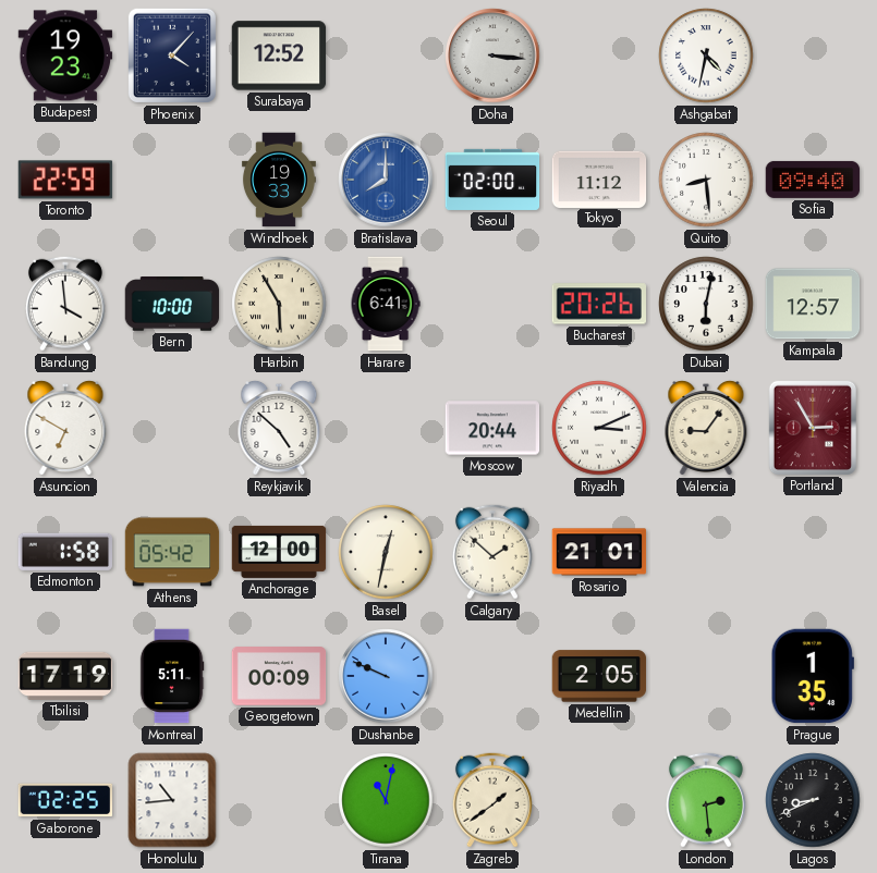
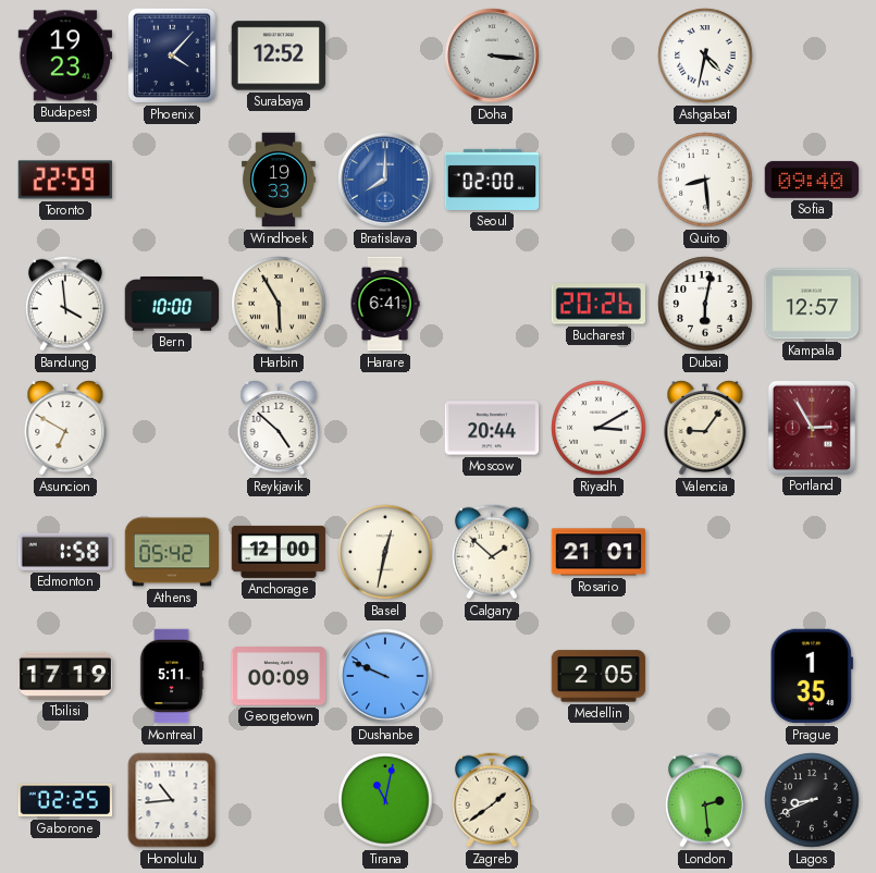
Tokyo: 11:12 -> none (599, 179)
Riyadh: 3:11 -> 3:10 (599, 428)
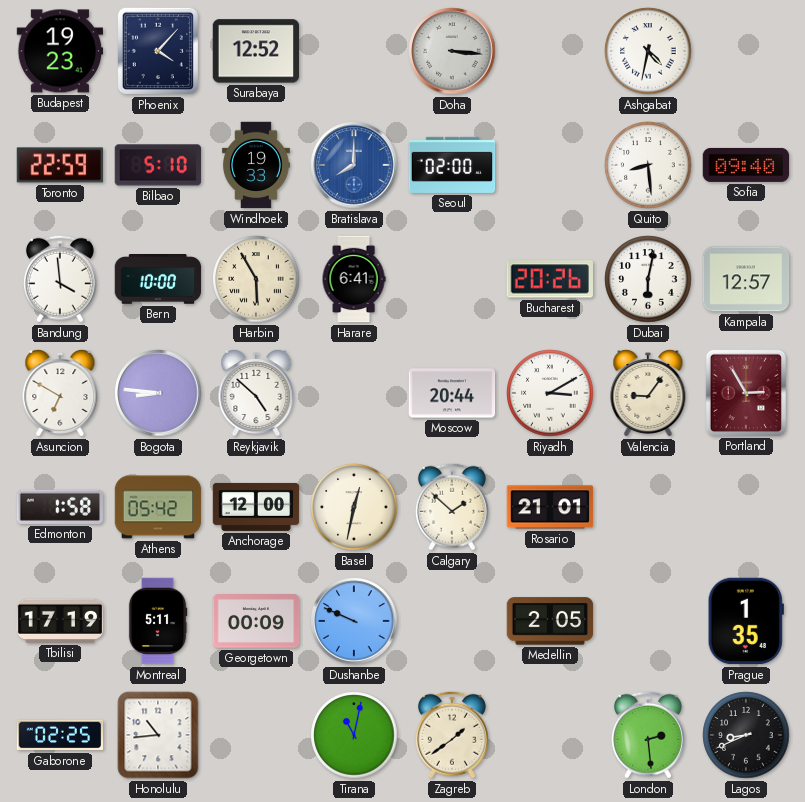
Bilbao: none -> 5:10 (158, 165)
Bogota: none -> 8:46 (158, 393)
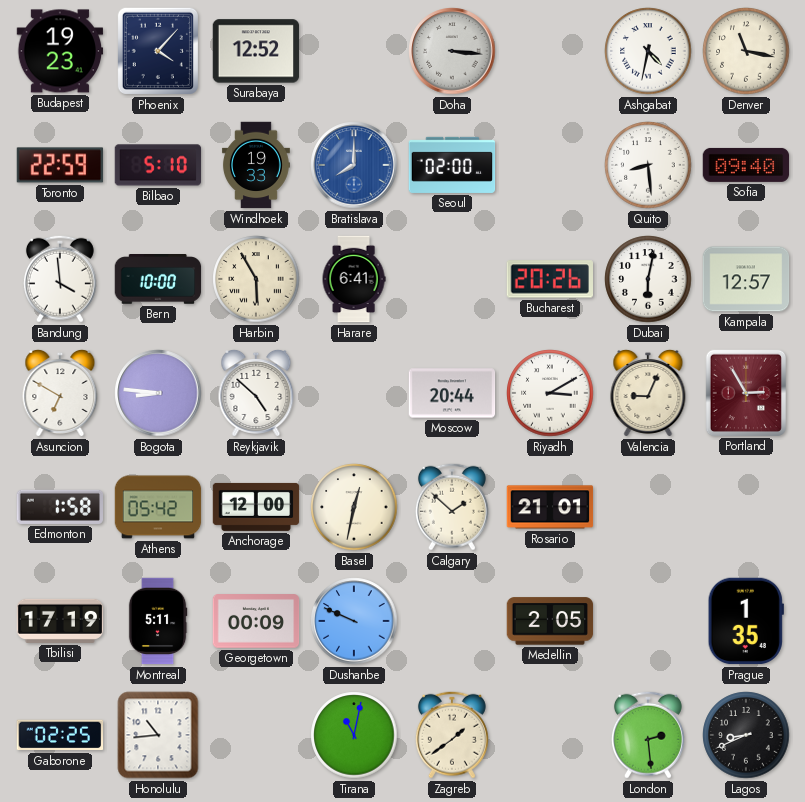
Denver: none -> 11:17 (746, 51)
Valencia: 9:06 -> 9:04 (648, 393)
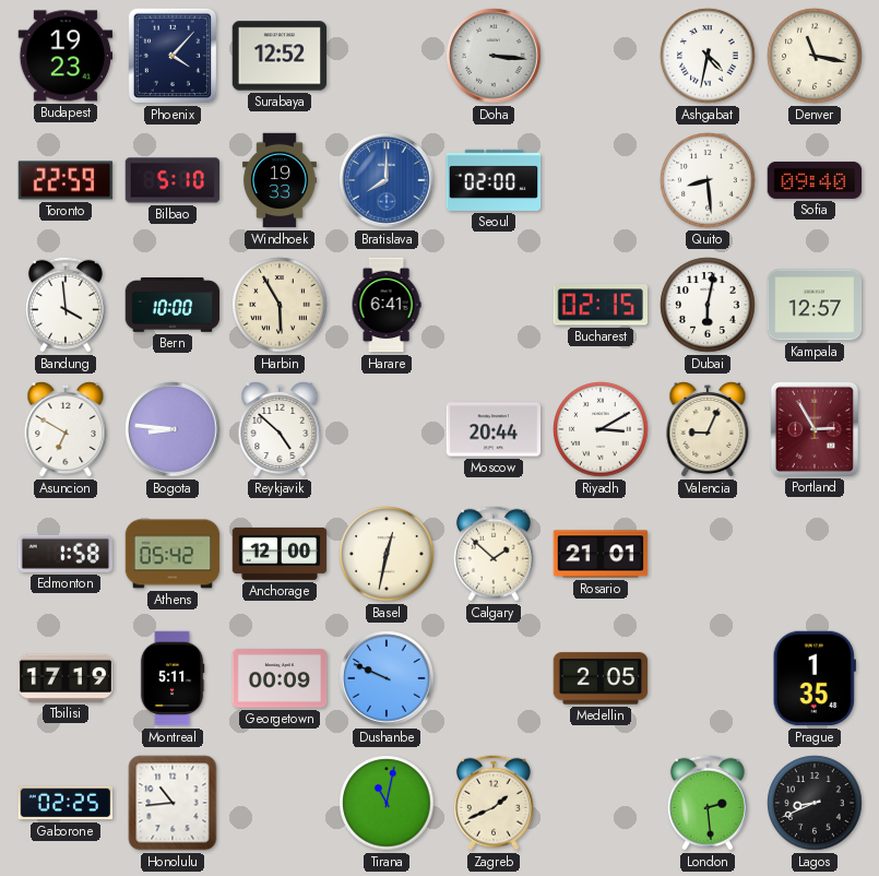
Bucharest: 20:26 -> 02:15 (599, 305)
Zagreb: 1:39 -> 1:41 (494, 803)
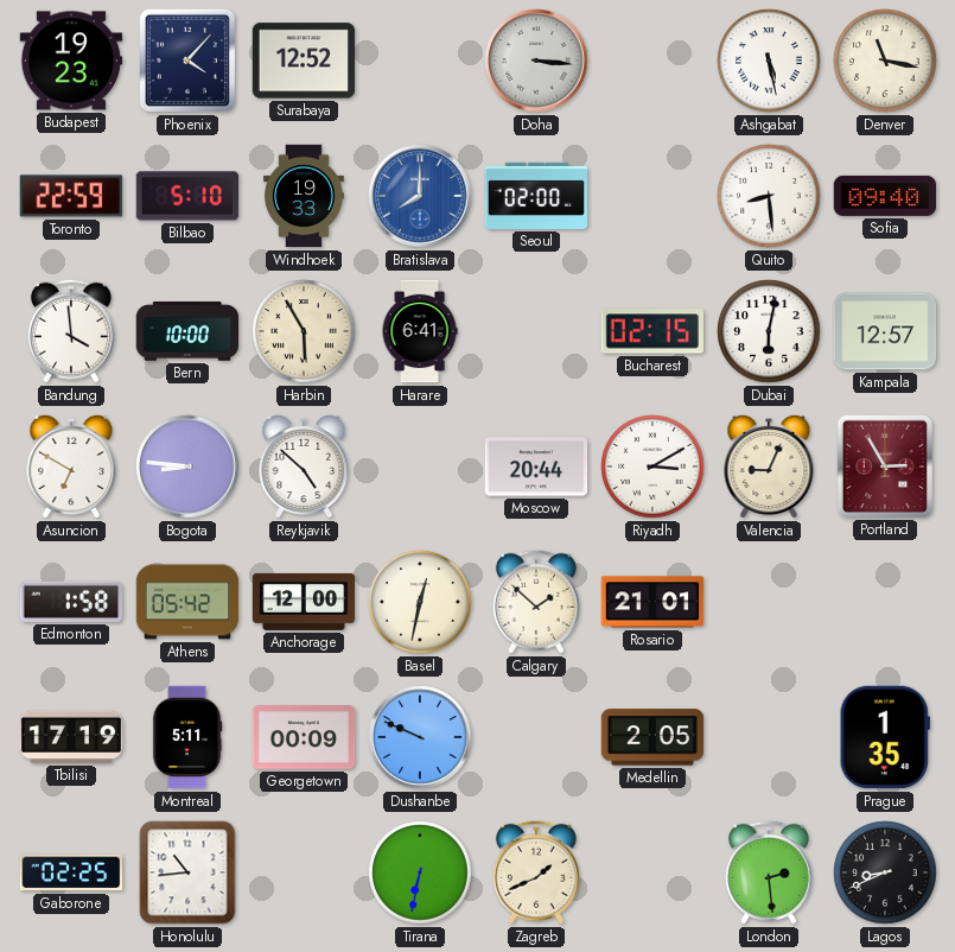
Ashgabat: 4:32 -> 5:28 (769, 61)
Tirana: 11:02 -> 6:32 (420, 872)
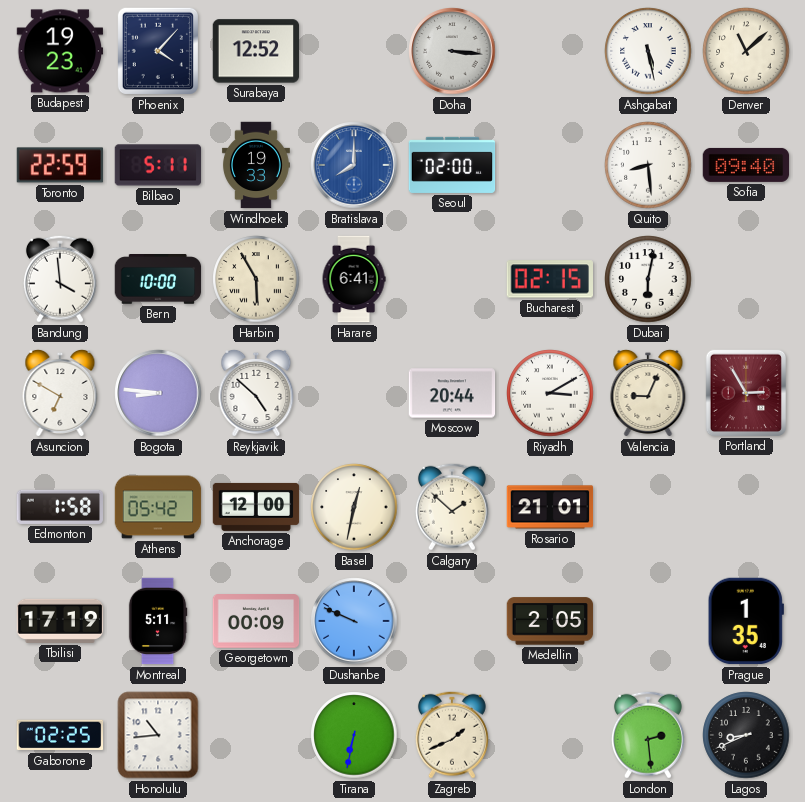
Denver: 11:17 -> 11:08 (746, 51)
Bilbao: 5:10 -> 5:11 (158, 165)
Kampala: 12:57 -> none (885, 331)
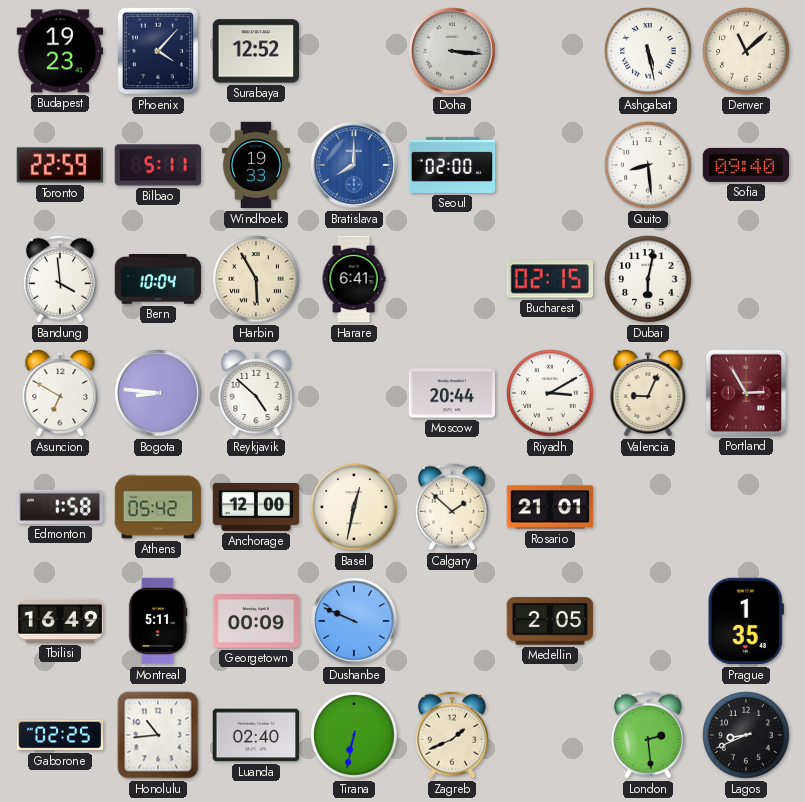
Bern: 10:00 -> 10:04 (158, 280)
Tbilisi: 17:19 -> 16:49 (60, 621)
Luanda: none -> 02:40 (256, 735)
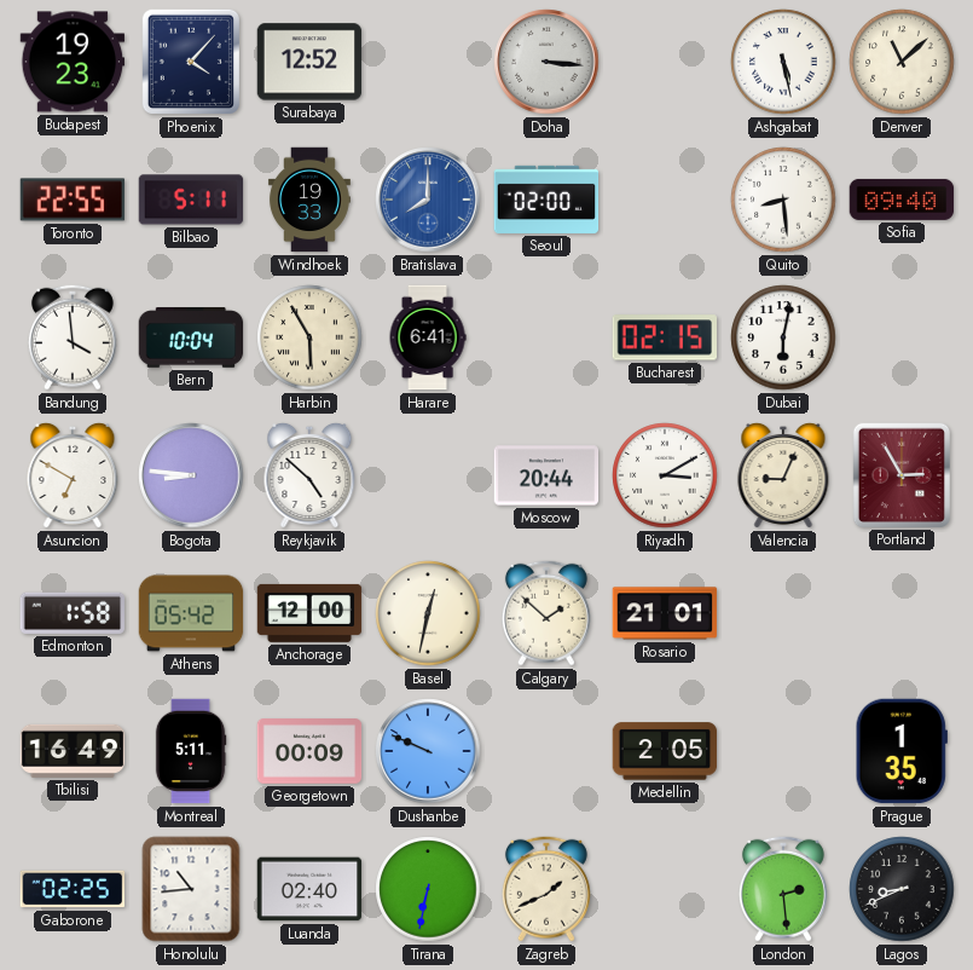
Toronto: 22:59 -> 22:55 (73, 200)
